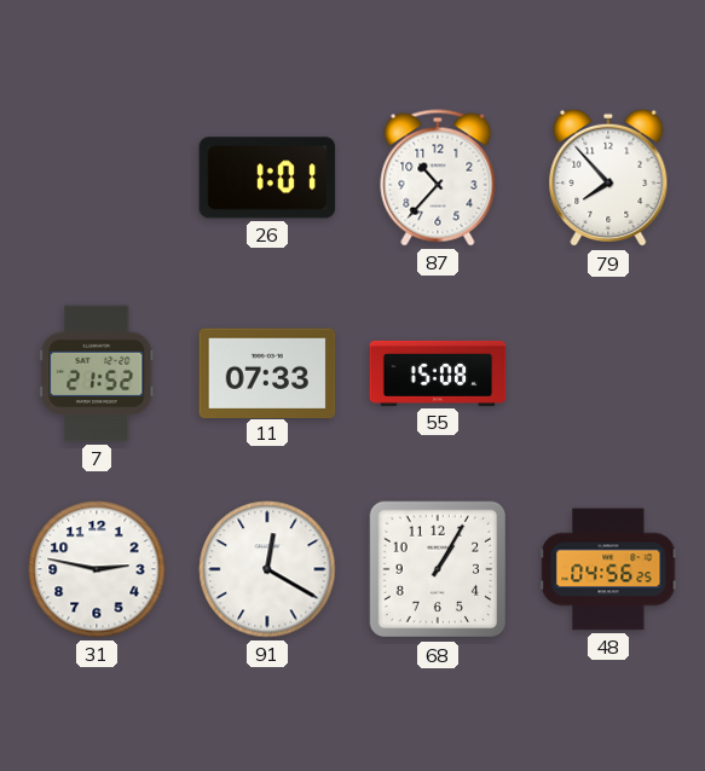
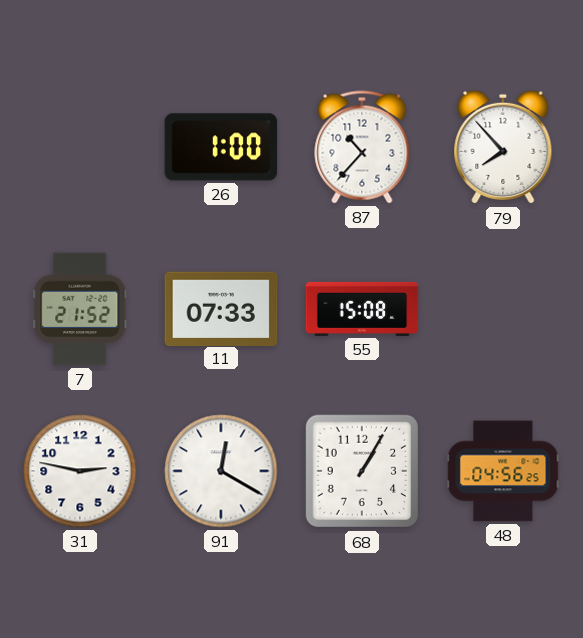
26: 1:01 -> 1:00 (221, 147)
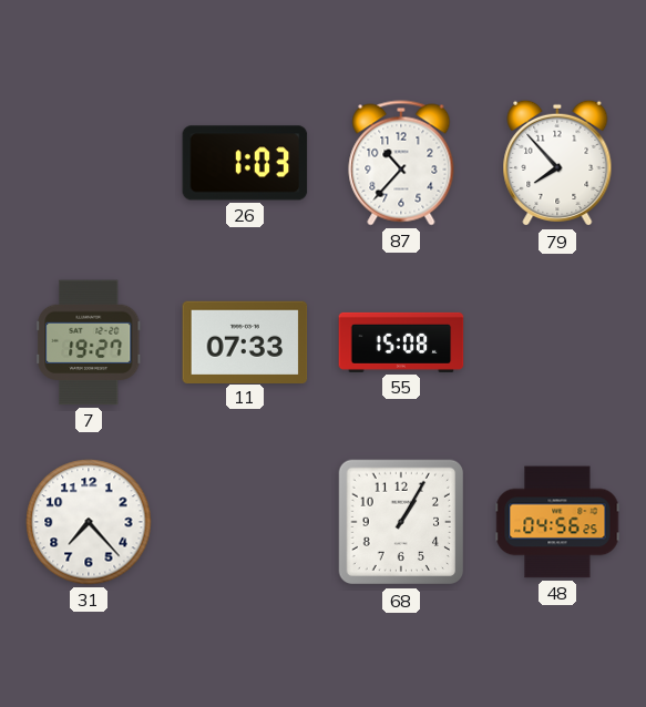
26: 1:00 -> 1:03 (245, 163)
7: 21:52 -> 19:27 (89, 342)
31: 2:47 -> 7:23 (89, 522)
91: 12:20 -> none (221, 471)
